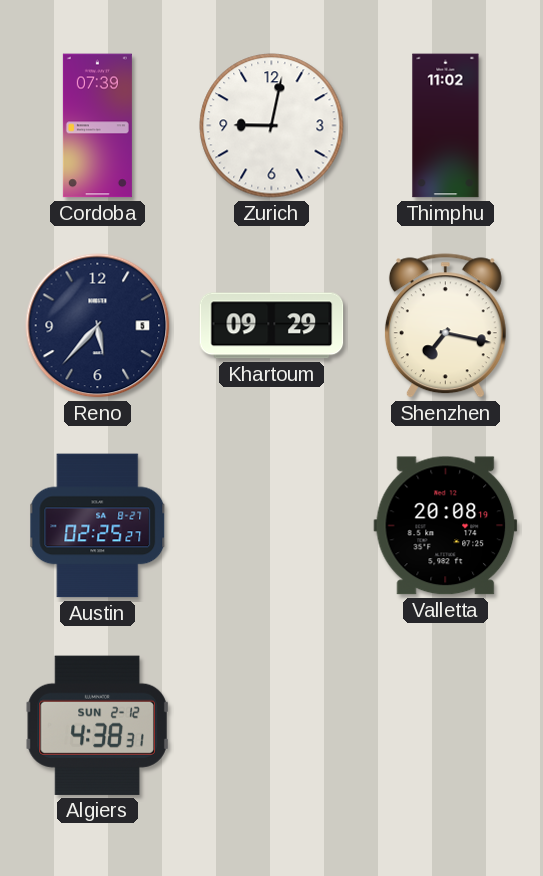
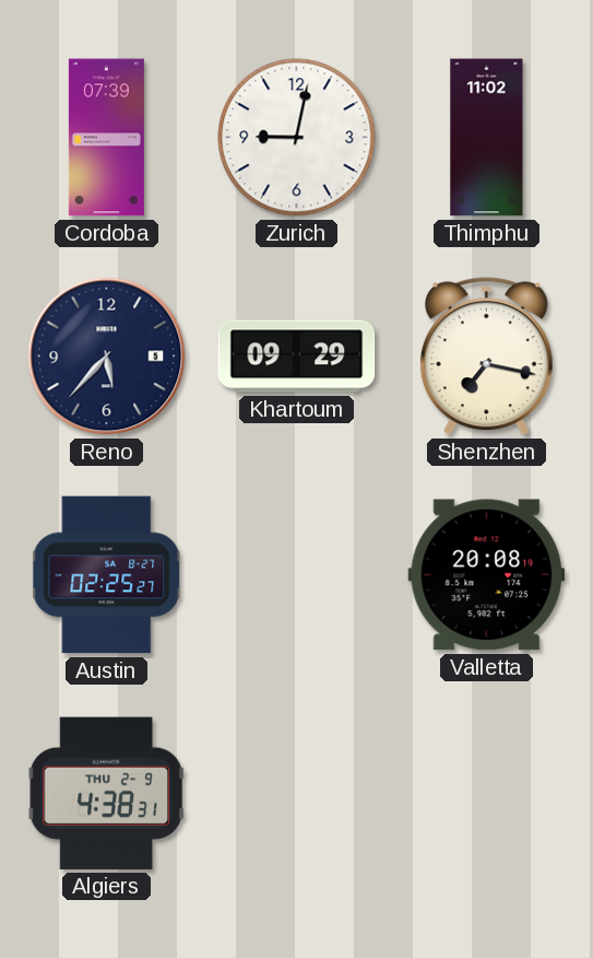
Algiers date: SUN 2-12 -> THU 2-9 (107, 793)
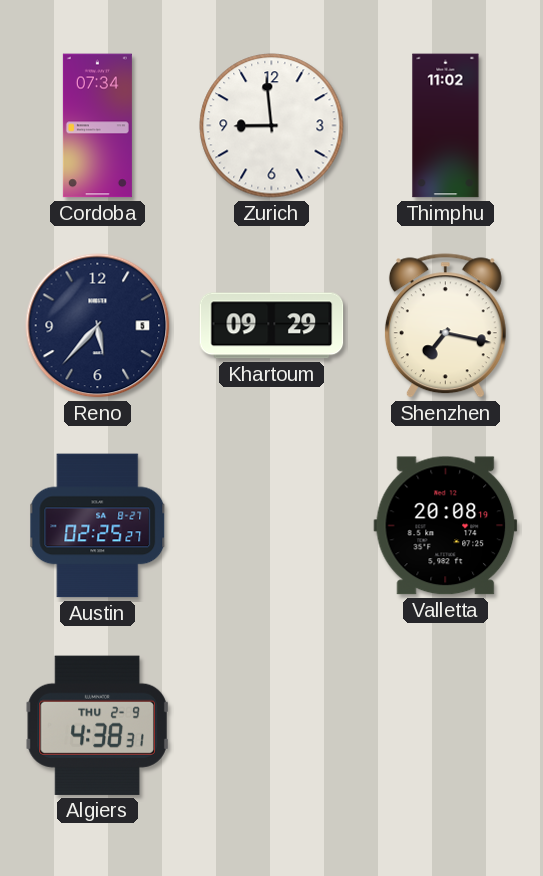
Cordoba: 07:39 -> 07:34 (97, 126)
Zurich: 9:02 -> 8:59 (272, 126)
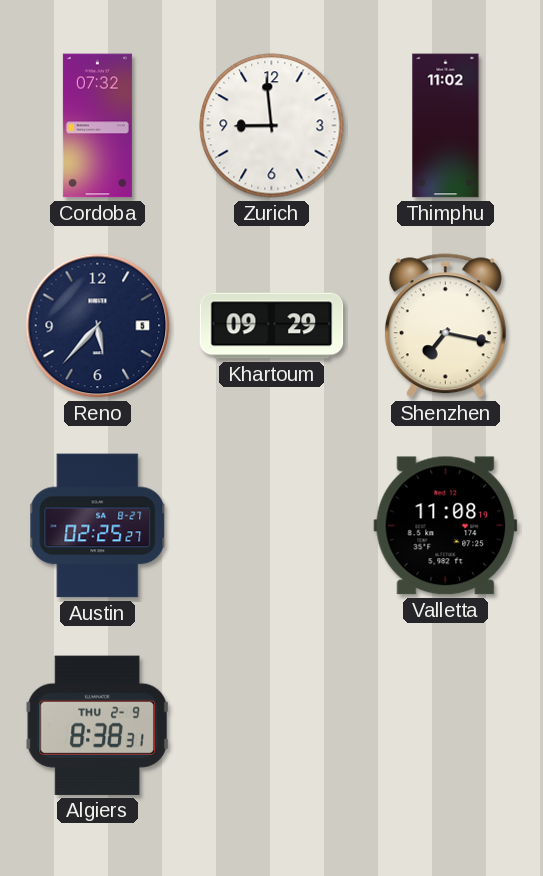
Cordoba: 07:34 -> 07:32 (97, 126)
Valletta: 20:08 -> 11:08 (446, 526)
Algiers: 4:38 -> 8:38 (98, 725)
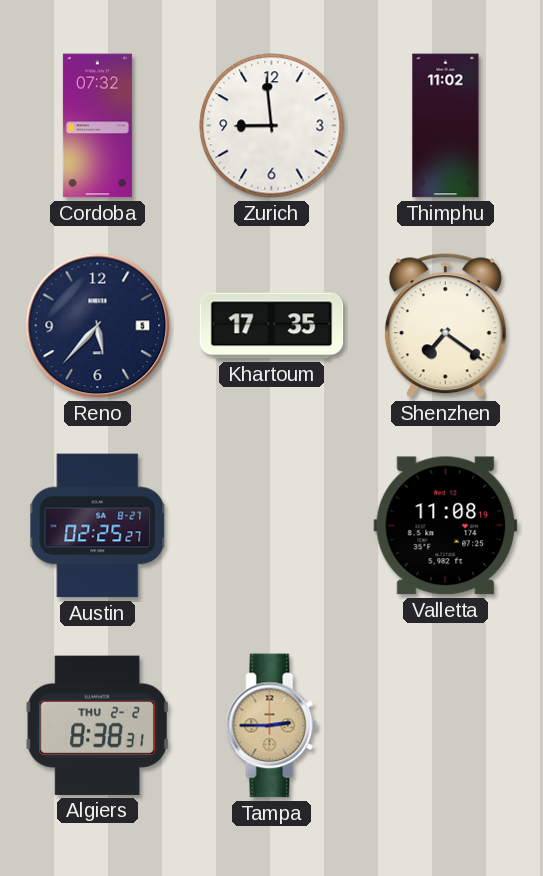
Khartoum: 09:29 -> 17:35 (272, 326)
Shenzhen: 7:17 -> 7:21 (445, 326)
Algiers date: THU 2-9 -> THU 2-2 (98, 725)
Tampa: none -> 2:45 (272, 726)
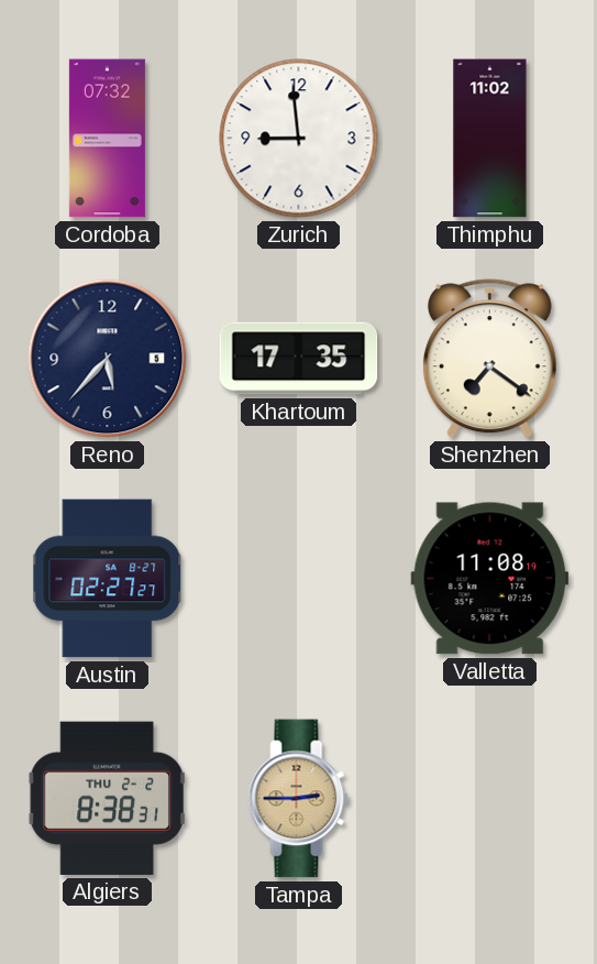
Austin: 02:25 -> 02:27 (108, 579)
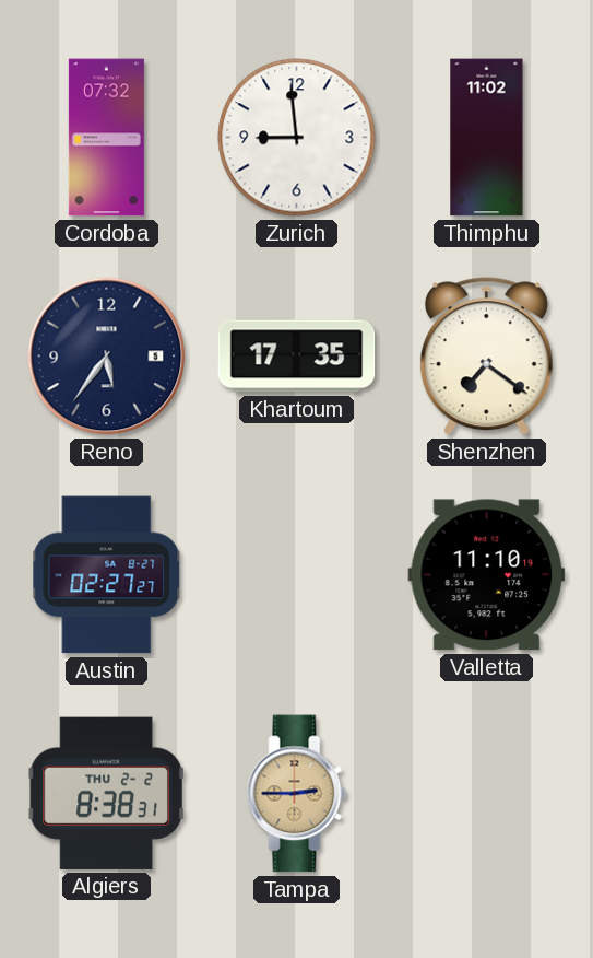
Reno: 5:37 -> 5:36 (107, 357)
Valletta: 11:08 -> 11:10 (487, 575)
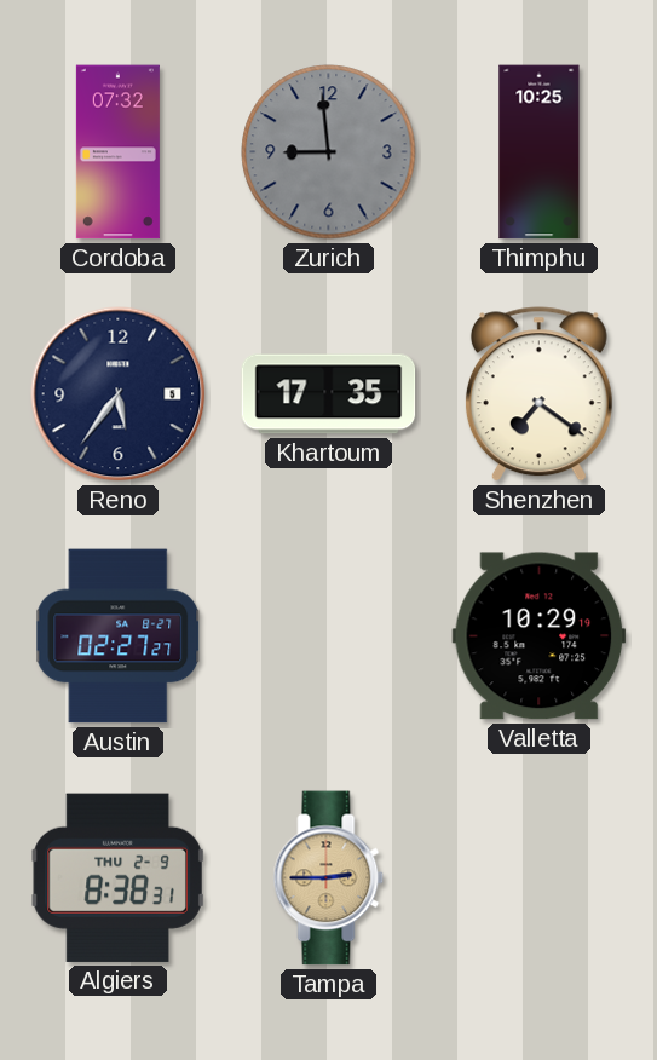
Zurich dial: white -> grey (329, 152)
Thimphu: 11:02 -> 10:25 (540, 152)
Valletta: 11:10 -> 10:29 (540, 636)
Algiers date: THU 2-2 -> THU 2-9 (119, 877)
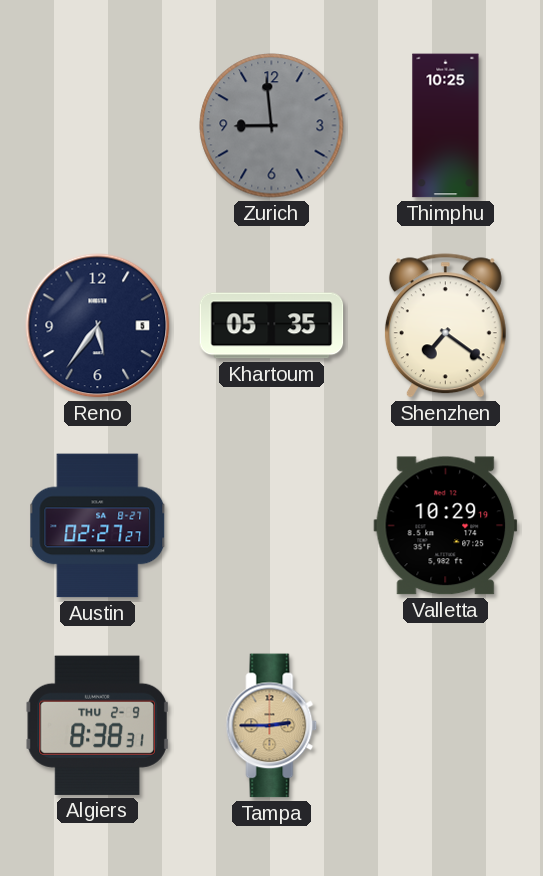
Cordoba: 07:32 -> none (117, 152)
Khartoum: 17:35 -> 05:35 (272, 326)
